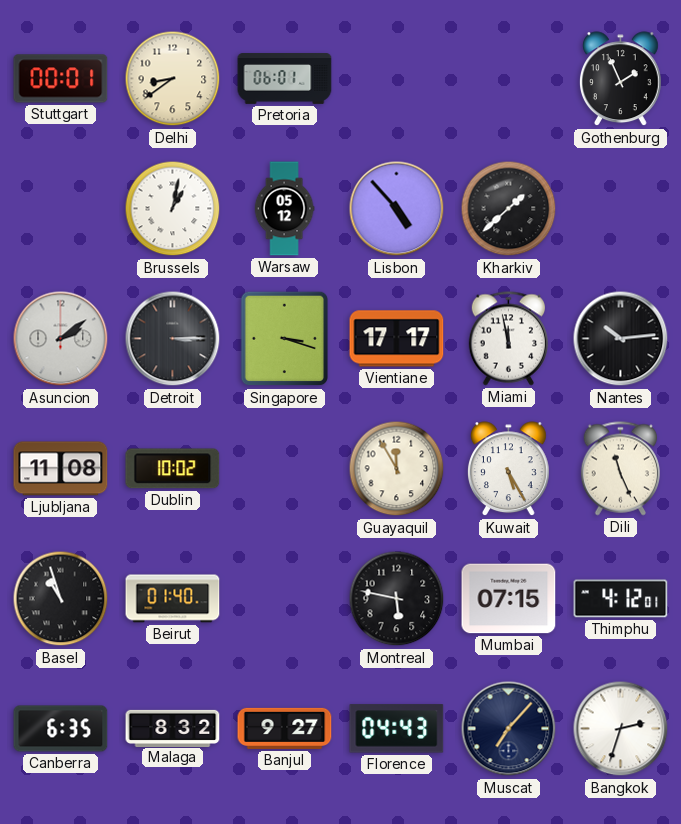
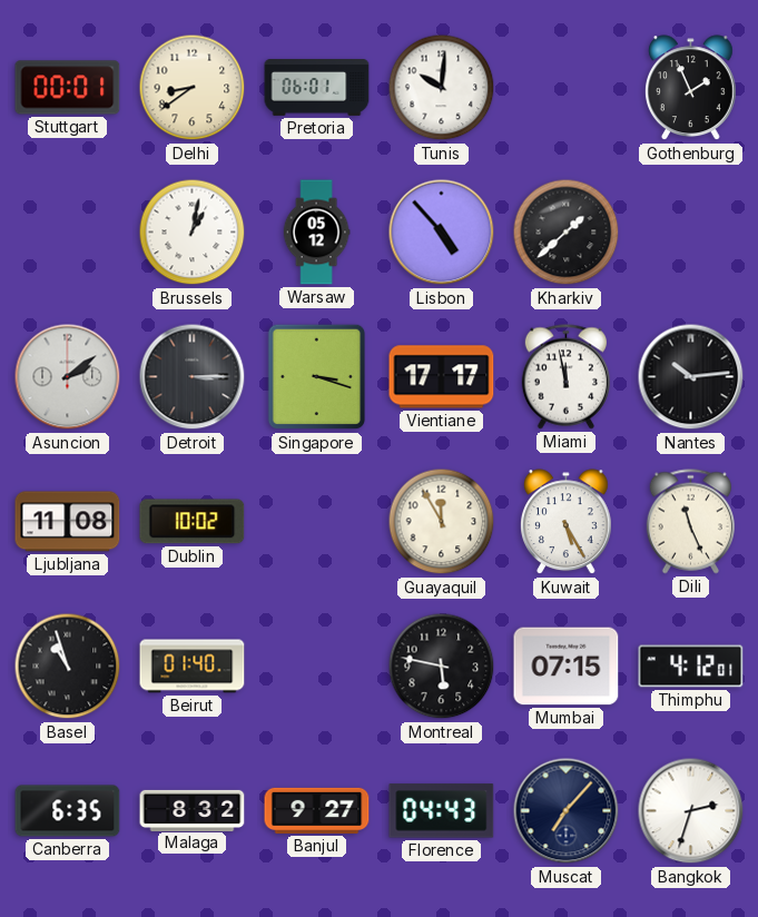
Tunis: none -> 10:01 (442, 88)
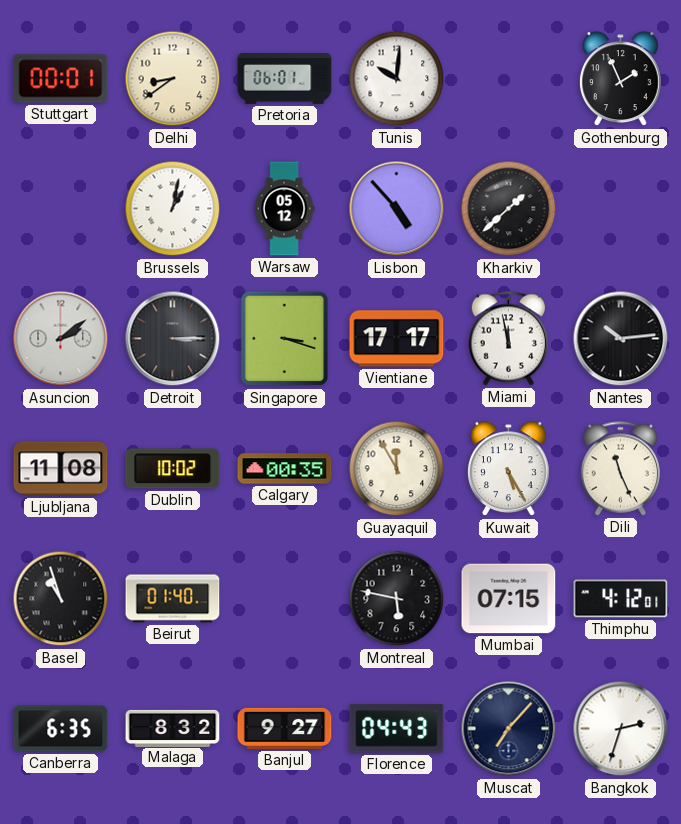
Calgary: none -> 00:35 (285, 469)
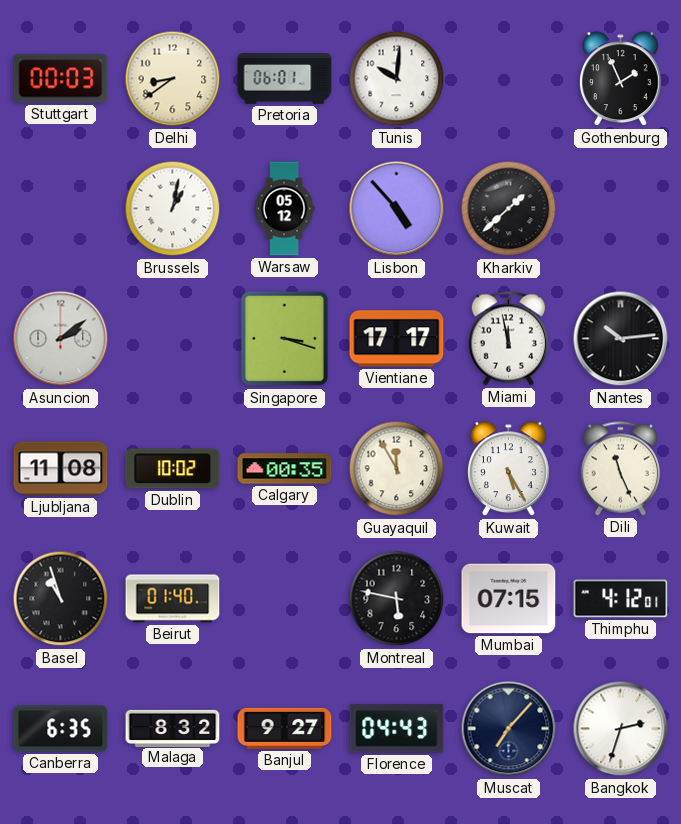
Stuttgart: 00:01 -> 00:03 (61, 79)
Detroit: 3:15 -> none (173, 339)
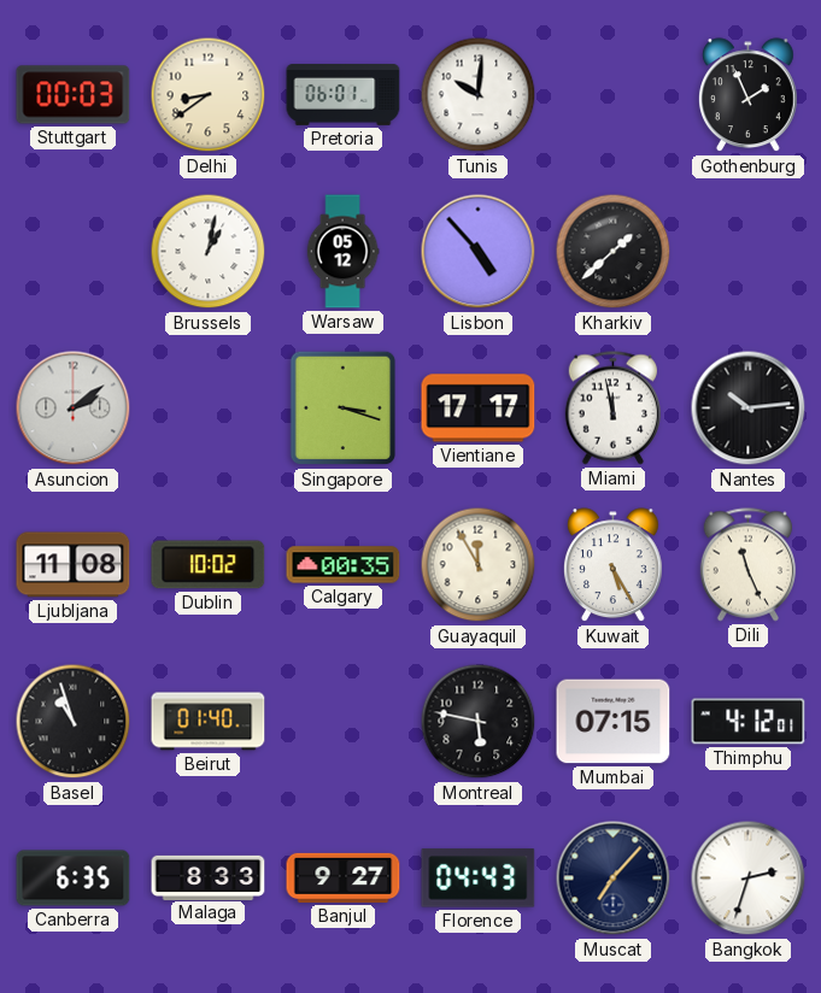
Malaga: 8:32 -> 8:33 (209, 877)
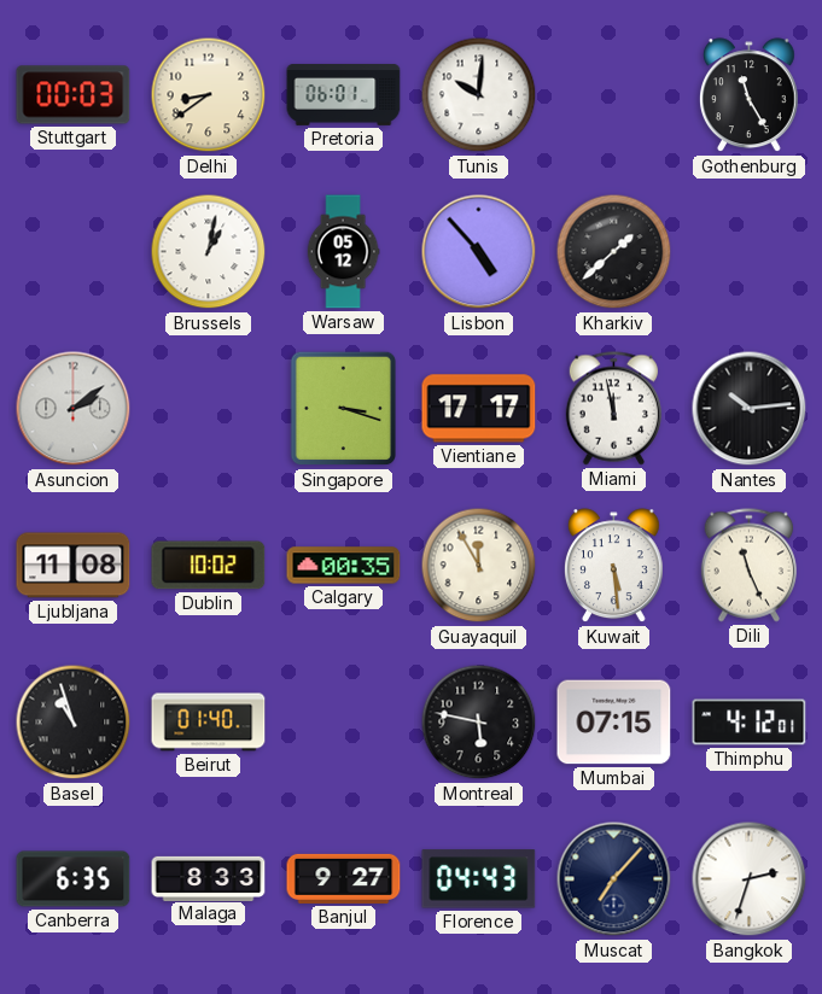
Gothenburg: 1:56 -> 11:25 (748, 95)
Kuwait: 5:25 -> 5:29 (613, 566)
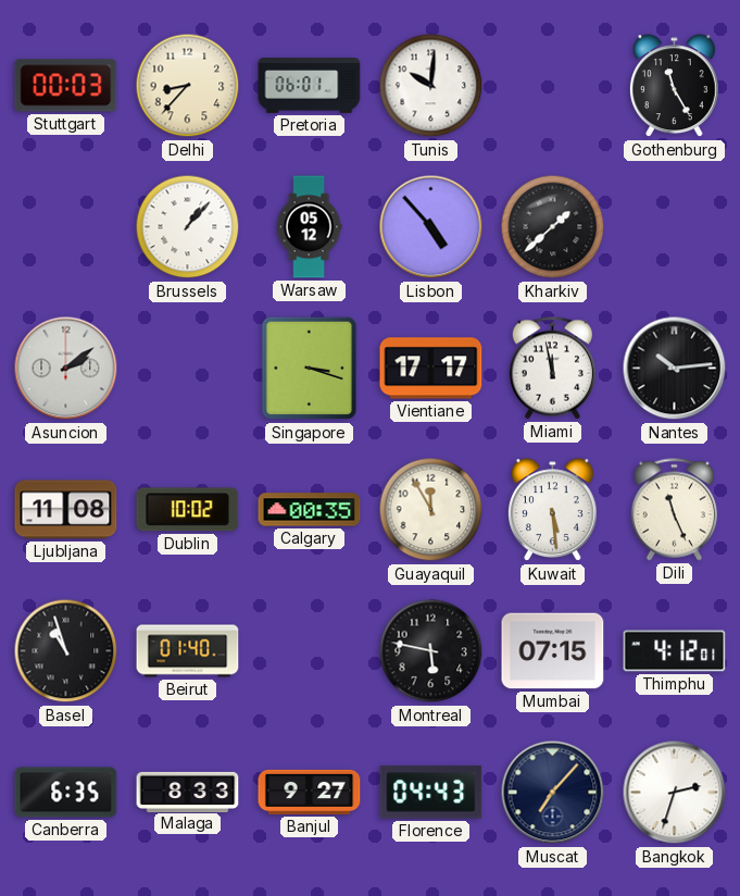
Delhi: 8:39 -> 8:37 (188, 86)
Brussels: 1:02 -> 1:07 (188, 227)
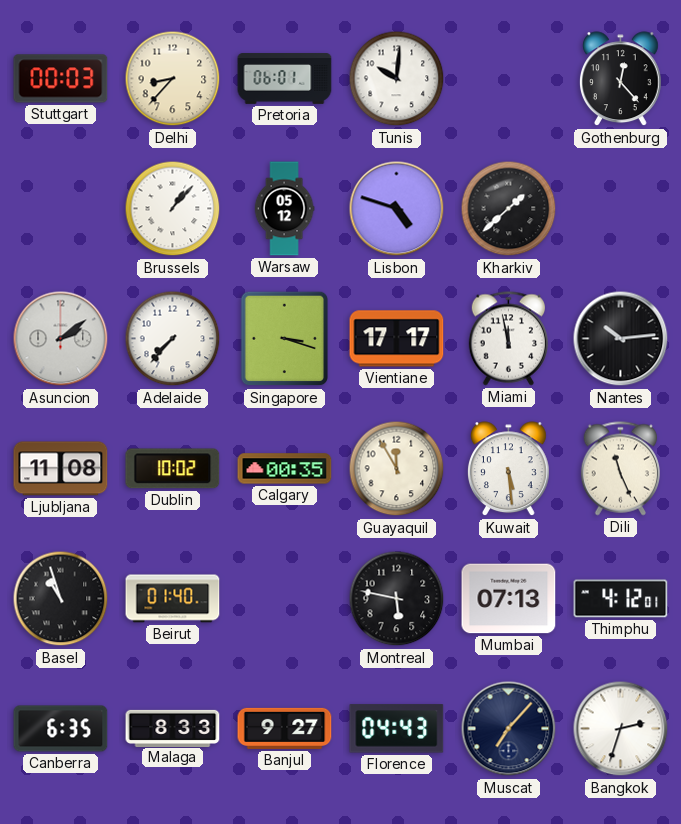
Gothenburg: 11:25 -> 12:23 (620, 79)
Lisbon: 4:53 -> 4:48 (397, 209)
Adelaide: none -> 7:37 (173, 339)
Mumbai: 07:15 -> 07:13 (509, 599)
